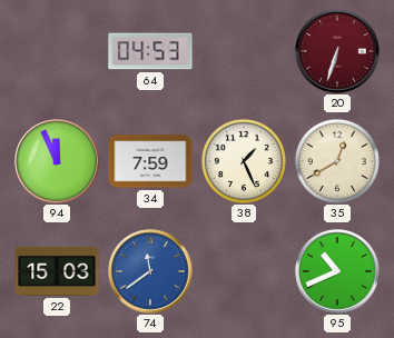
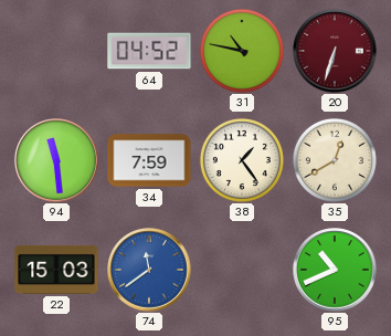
64: 04:53 -> 04:52 (149, 51)
31: none -> 10:47 (242, 51)
94: 11:56 -> 11:29 (56, 160)
38: 1:26 -> 1:24 (242, 160)
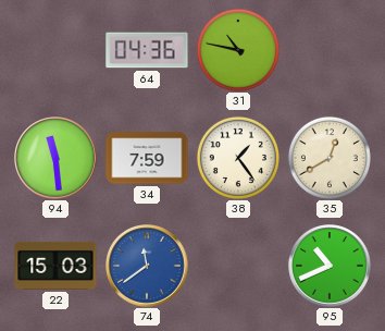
64: 04:52 -> 04:36 (147, 50)
20: 6:33 -> none (335, 51)
